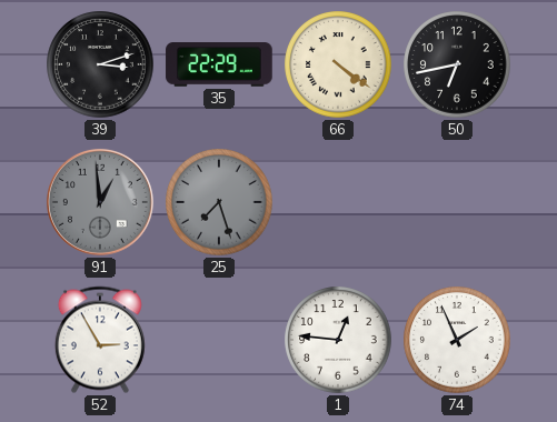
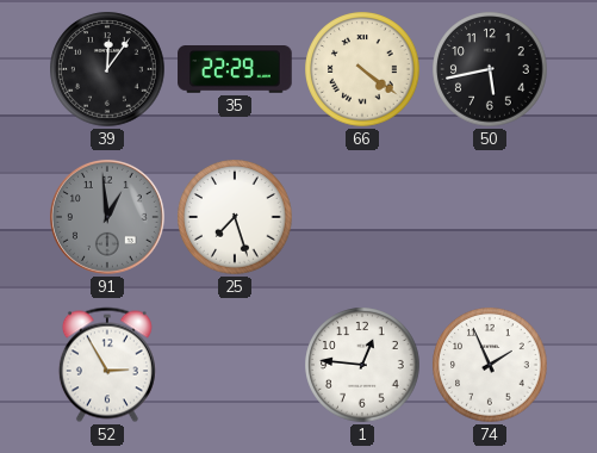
39: 3:12 -> 12:06 (107, 69)
50: 6:43 -> 5:43 (490, 69)
25 dial: grey -> white (235, 217)
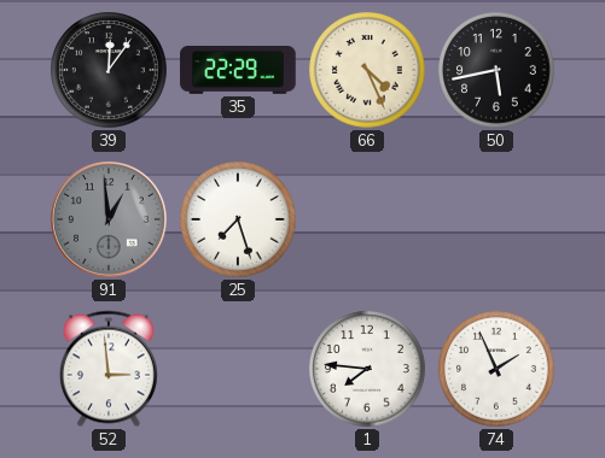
66: 4:21 -> 4:26 (367, 70)
52: 2:55 -> 2:59 (109, 369)
1: 12:46 -> 7:46 (367, 369)
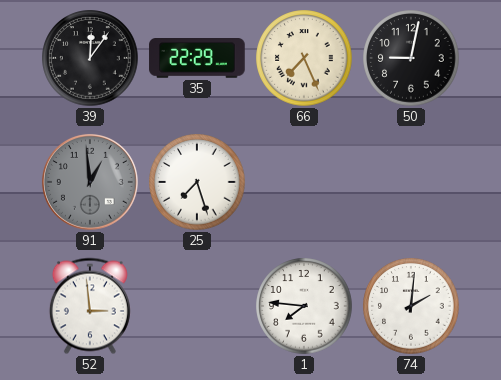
66: 4:26 -> 7:26 (304, 58)
50: 5:43 -> 9:02 (411, 58)
74: 1:56 -> 2:01 (411, 306)
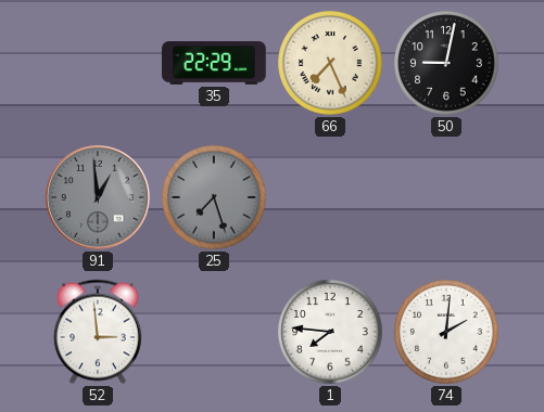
39: 12:06 -> none (90, 58)
25 dial: white -> grey (214, 197)
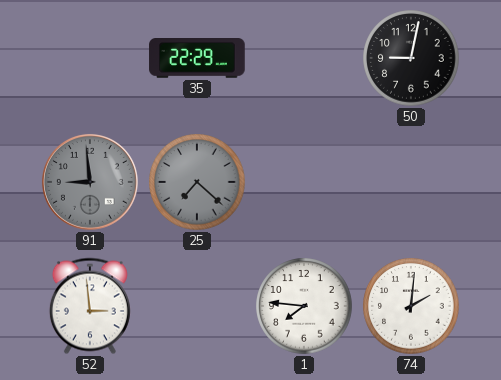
66: 7:26 -> none (330, 63)
91: 12:59 -> 8:59 (90, 182)
25: 7:27 -> 7:22 (197, 182)
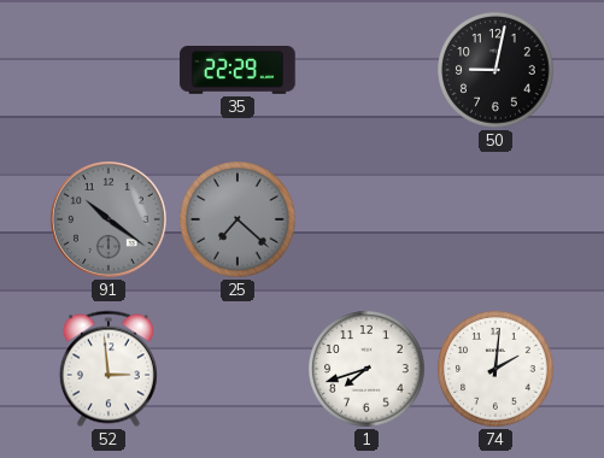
91: 8:59 -> 10:21 (109, 219)
1: 7:46 -> 7:42 (366, 369)
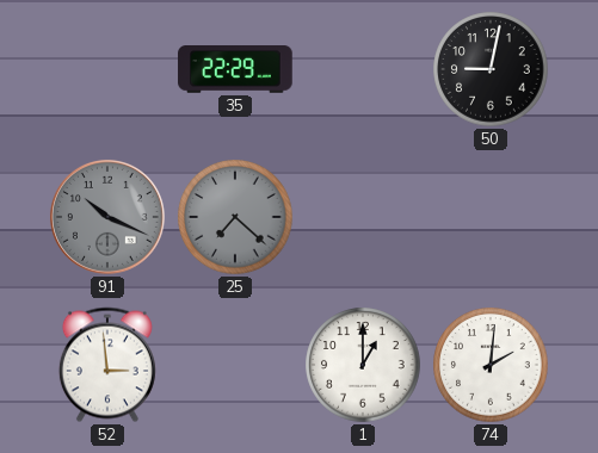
91: 10:21 -> 10:19 (107, 217)
1: 7:42 -> 1:00 (363, 365)
